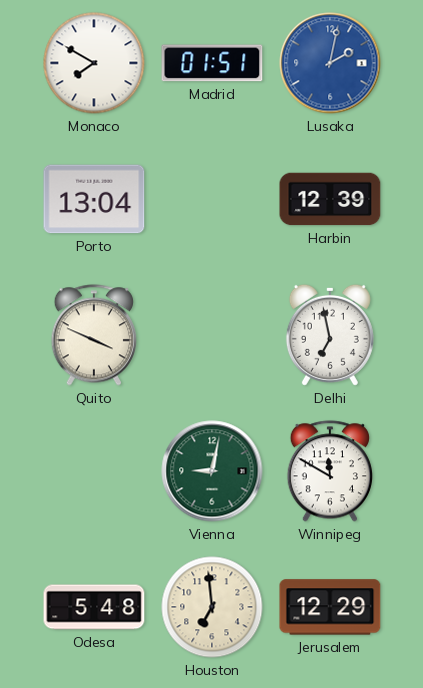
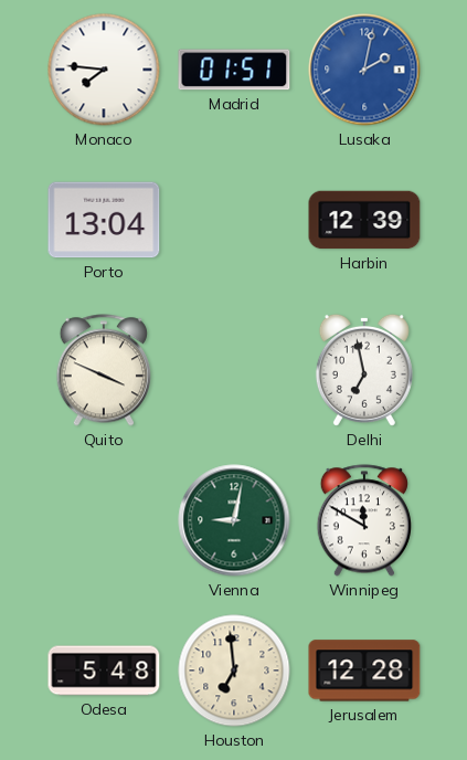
Monaco: 7:50 -> 7:46 (104, 70)
Jerusalem: 12:29 -> 12:28 (364, 671)
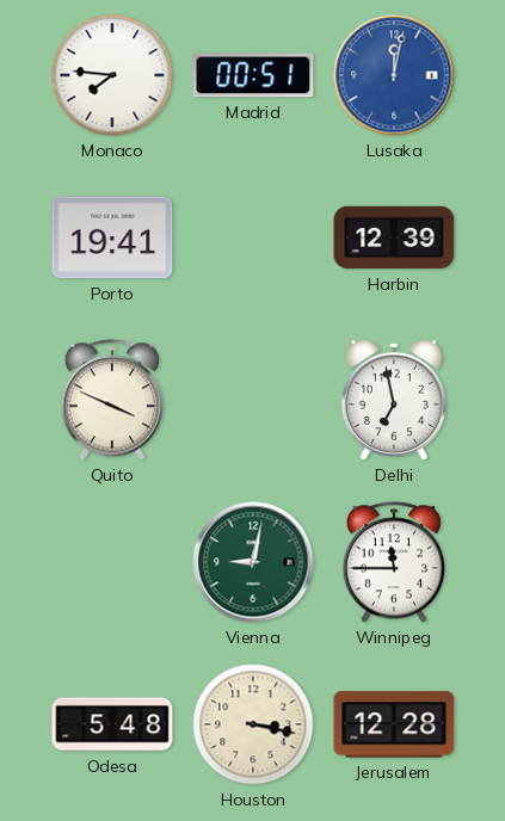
Madrid: 01:51 -> 00:51 (253, 75)
Lusaka: 2:02 -> 12:02 (394, 75)
Porto: 13:04 -> 19:41 (112, 237)
Winnipeg: 11:50 -> 11:45 (393, 562)
Houston: 6:59 -> 3:17 (253, 724)
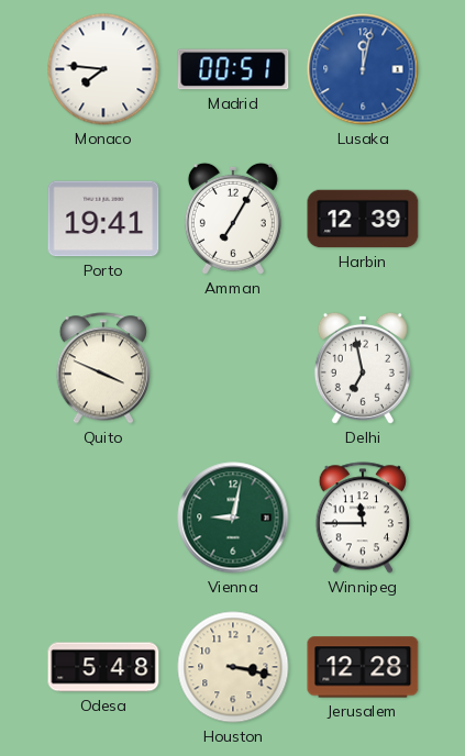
Amman: none -> 7:05 (233, 219)
